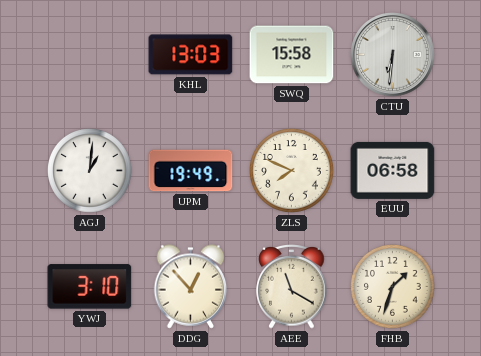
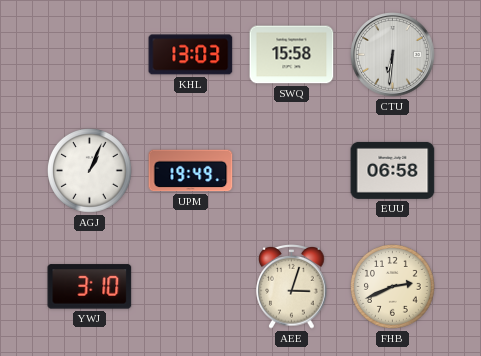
AGJ: 1:01 -> 1:04 (90, 171)
ZLS: 7:49 -> none (292, 171)
DDG: 12:53 -> none (191, 287)
AEE: 11:20 -> 3:03 (292, 287)
FHB: 1:33 -> 2:41 (393, 287)
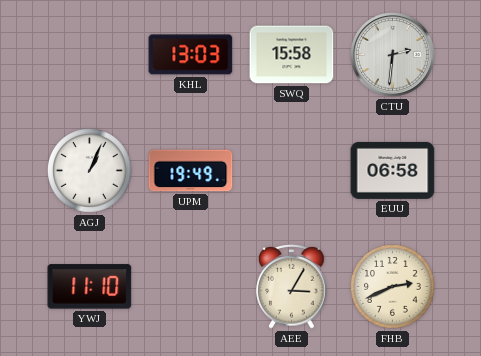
CTU: 6:31 -> 2:31 (393, 55)
YWJ: 3:10 -> 11:10 (90, 287)
AEE: 3:03 -> 3:05 (292, 287)
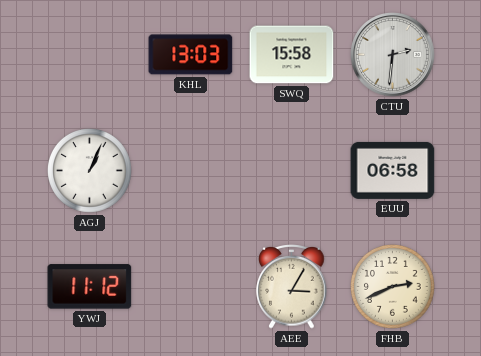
UPM: 19:49 -> none (191, 171)
YWJ: 11:10 -> 11:12 (90, 287)
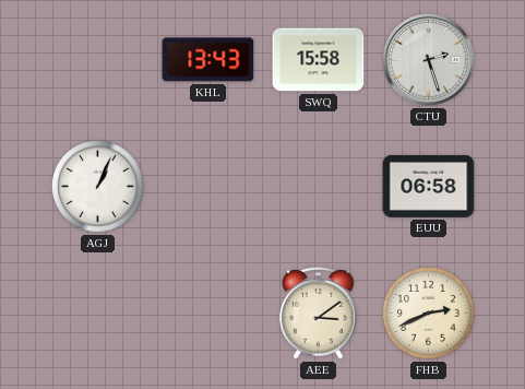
KHL: 13:03 -> 13:43 (208, 60)
CTU: 2:31 -> 2:27 (429, 60)
YWJ: 11:12 -> none (90, 287)
AEE: 3:05 -> 3:09 (319, 314)
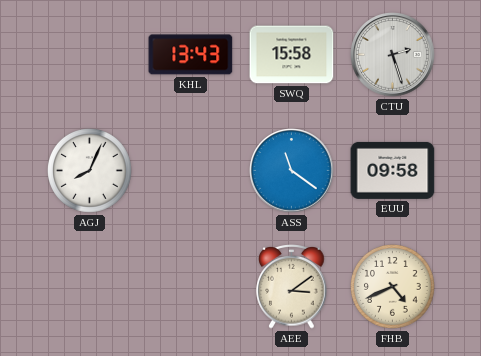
AGJ: 1:04 -> 8:04 (90, 171)
ASS: none -> 11:21 (292, 171)
EUU: 06:58 -> 09:58 (393, 170)
FHB: 2:41 -> 4:41 (393, 287)
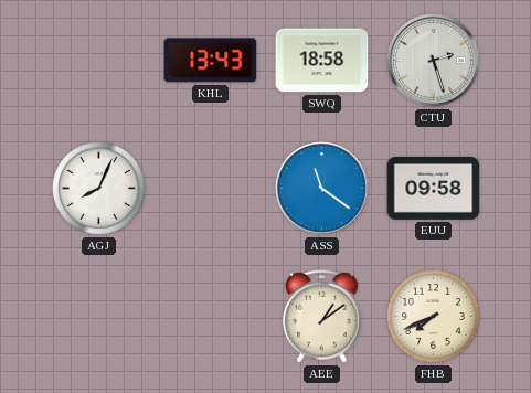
SWQ: 15:58 -> 18:58 (322, 61)
AEE: 3:09 -> 1:09 (322, 317)
FHB: 4:41 -> 7:41 (434, 317)
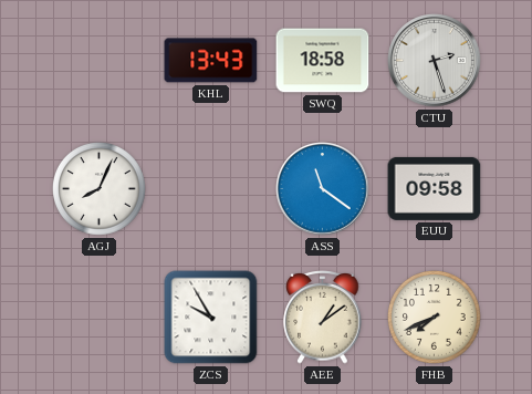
ZCS: none -> 9:55 (211, 318)
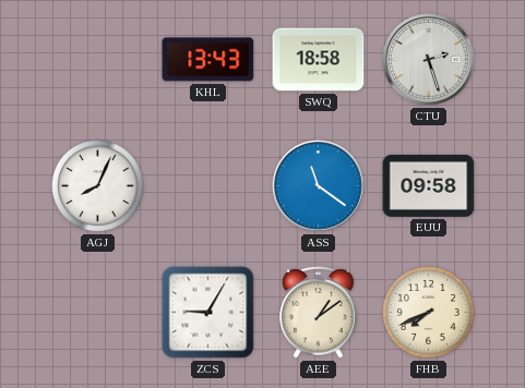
ZCS: 9:55 -> 9:05 (208, 313)
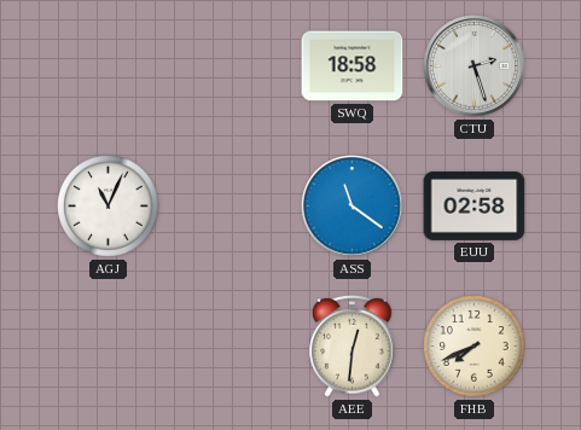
KHL: 13:43 -> none (208, 60)
AGJ: 8:04 -> 11:04 (109, 207)
EUU: 09:58 -> 02:58 (475, 205)
ZCS: 9:05 -> none (208, 313)
AEE: 1:09 -> 12:31 (353, 347)
